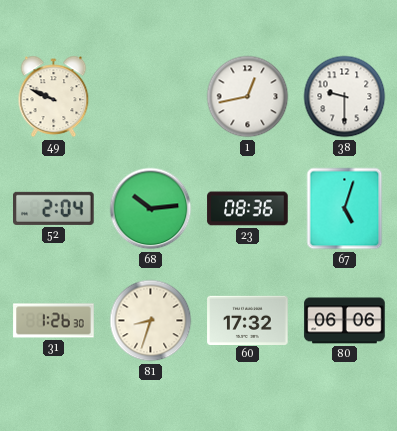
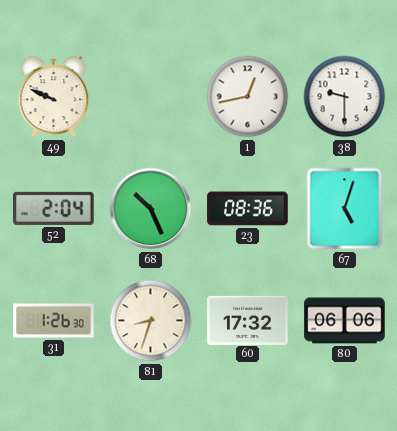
68: 10:14 -> 10:26 (151, 209)
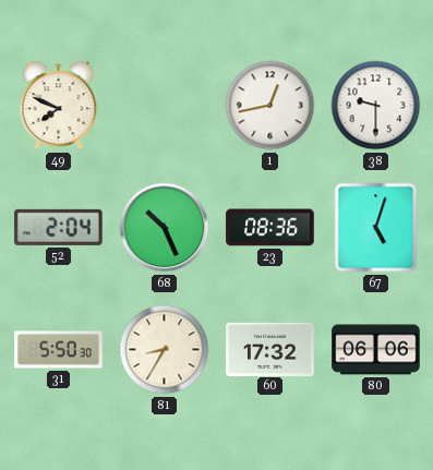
49: 9:49 -> 7:49 (59, 106)
31: 1:26 -> 5:50 (59, 350)
81: 8:33 -> 8:35 (165, 350)
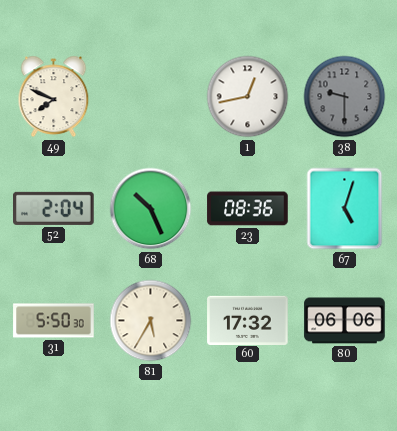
38 dial: white -> grey (345, 97)
81: 8:35 -> 5:35 (151, 321)
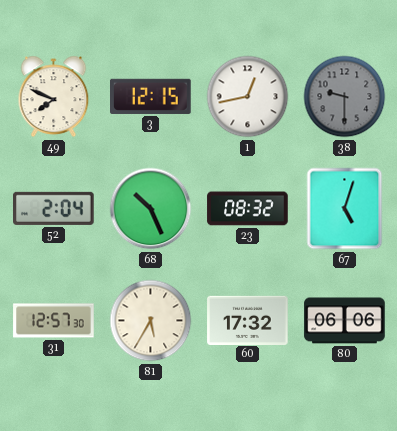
3: none -> 12:15 (151, 96)
23: 08:36 -> 08:32 (248, 209)
31: 5:50 -> 12:57 (54, 321)
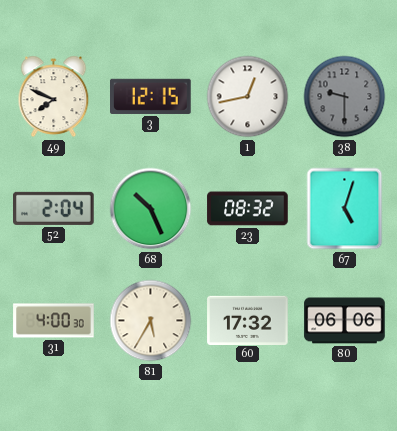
31: 12:57 -> 4:00 (54, 321)
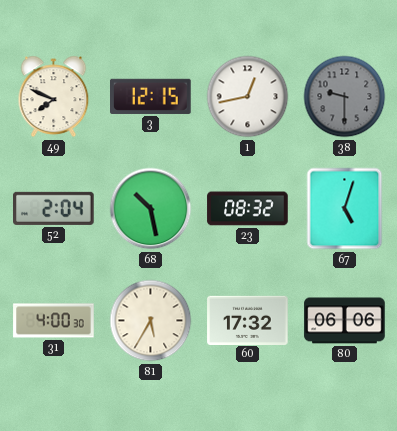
68: 10:26 -> 10:28 (151, 209)
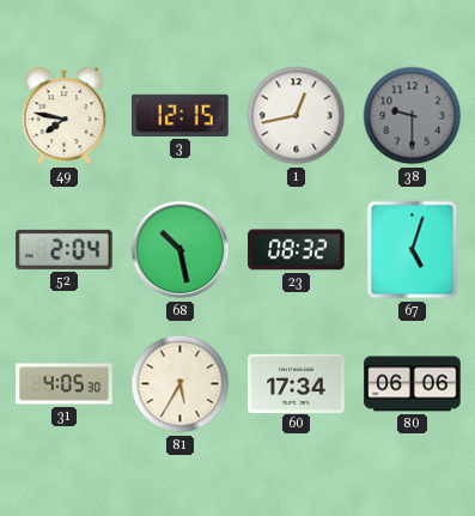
49: 7:49 -> 7:47 (65, 116)
31: 4:00 -> 4:05 (65, 384)
60: 17:32 -> 17:34 (297, 383)
